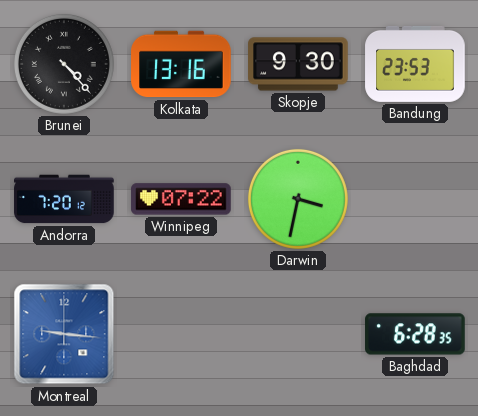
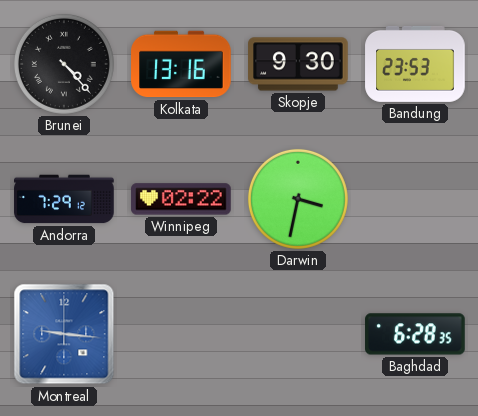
Andorra: 7:20 -> 7:29 (64, 199)
Winnipeg: 07:22 -> 02:22 (181, 199)
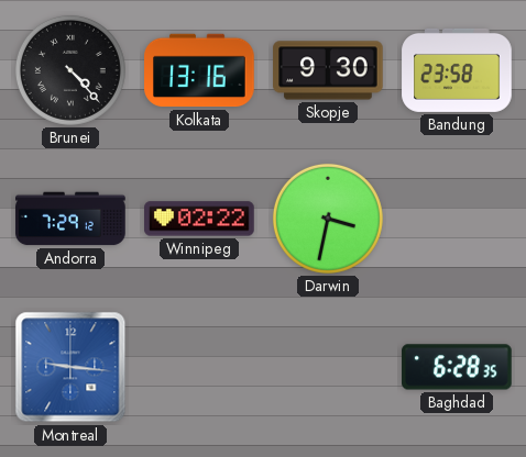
Bandung: 23:53 -> 23:58 (457, 70)
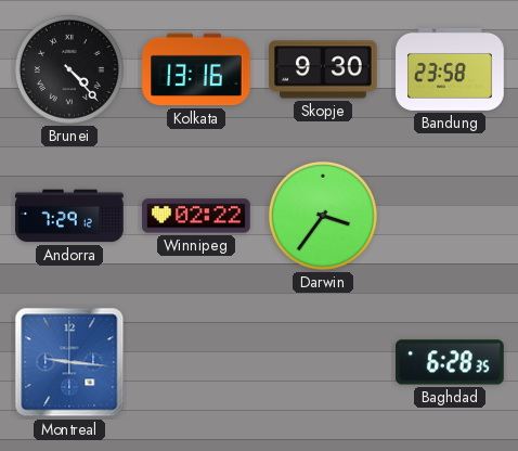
Darwin: 3:32 -> 3:36 (323, 216)
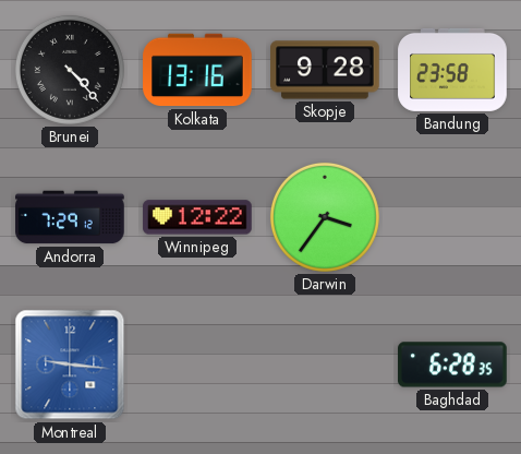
Skopje: 9:30 -> 9:28 (325, 70)
Winnipeg: 02:22 -> 12:22 (197, 217)
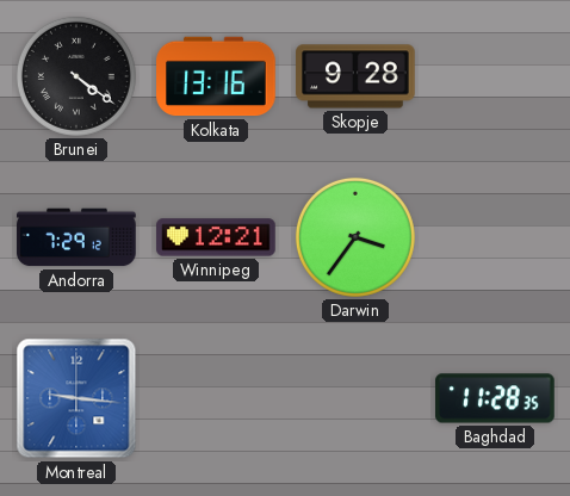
Brunei: 4:23 -> 4:21 (76, 76)
Bandung: 23:58 -> none (452, 70)
Winnipeg: 12:22 -> 12:21 (216, 237)
Baghdad: 6:28 -> 11:28 (495, 398)
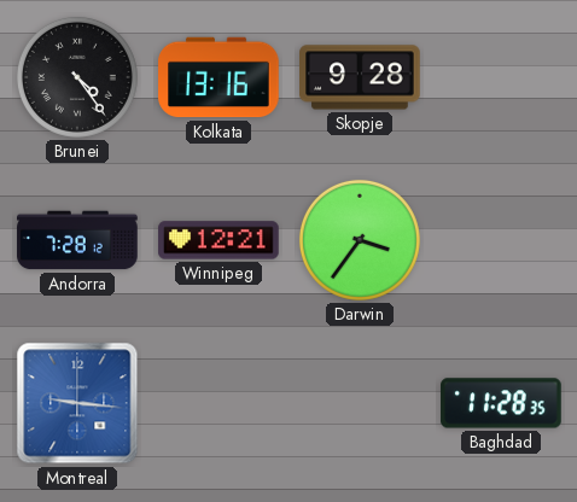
Brunei: 4:21 -> 4:24 (77, 77)
Andorra: 7:29 -> 7:28 (77, 240)
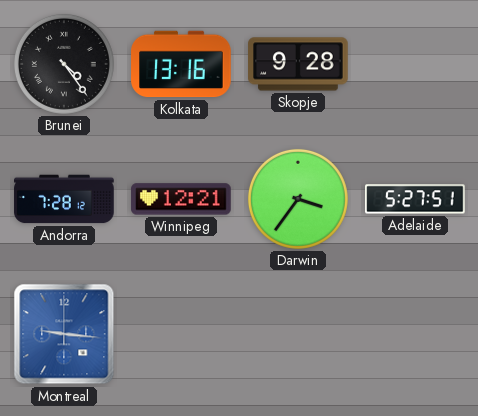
Adelaide: none -> 5:27 (415, 199)
Baghdad: 11:28 -> none (501, 403)
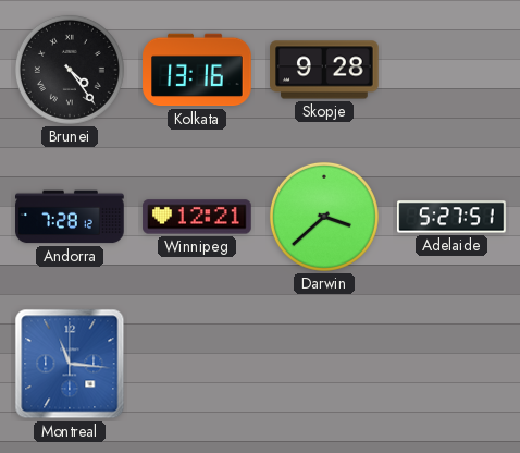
Darwin: 3:36 -> 3:38 (324, 217)
Montreal: 9:16 -> 11:16 (70, 364)
